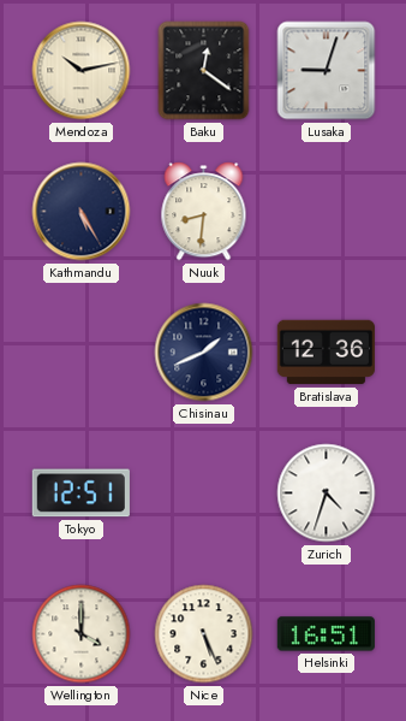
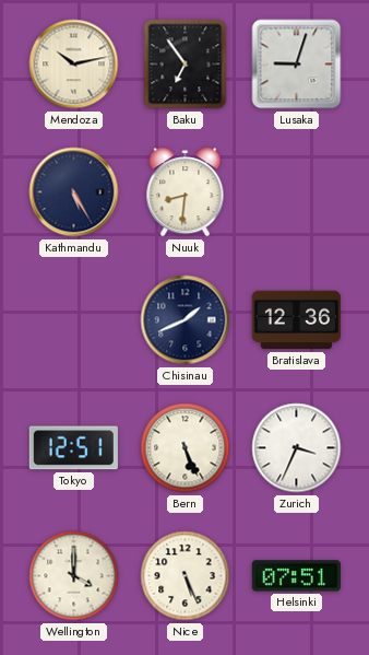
Baku: 12:21 -> 6:54 (186, 65)
Bern: none -> 5:26 (186, 448)
Zurich: 4:33 -> 3:34 (297, 448)
Helsinki: 16:51 -> 07:51 (296, 576)
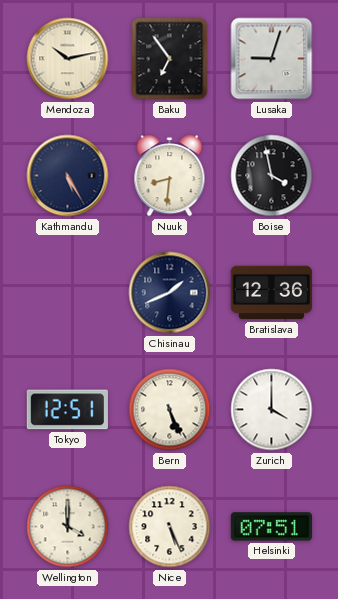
Boise: none -> 3:58 (272, 176)
Zurich: 3:34 -> 4:00 (272, 410)
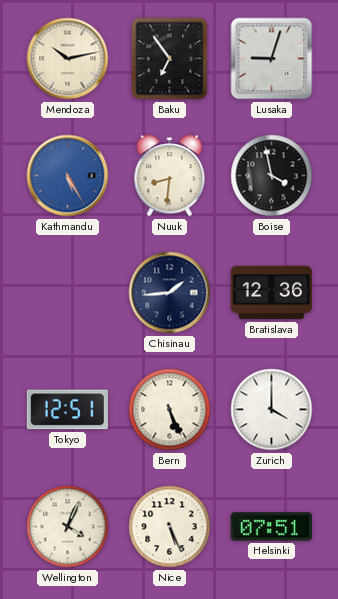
Kathmandu dial: navy -> blue (68, 176)
Chisinau: 1:41 -> 1:44 (170, 293)
Wellington: 4:00 -> 4:04 (68, 527)
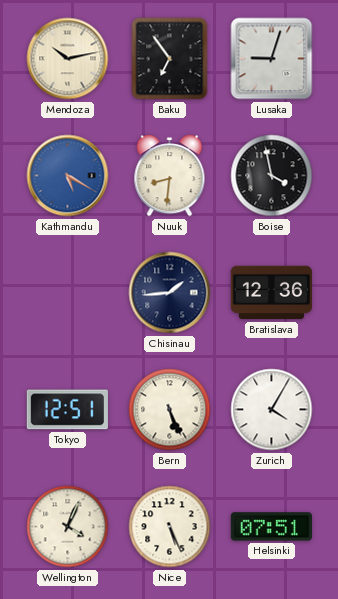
Kathmandu: 5:25 -> 5:20 (68, 176)
Zurich: 4:00 -> 4:05 (272, 410)
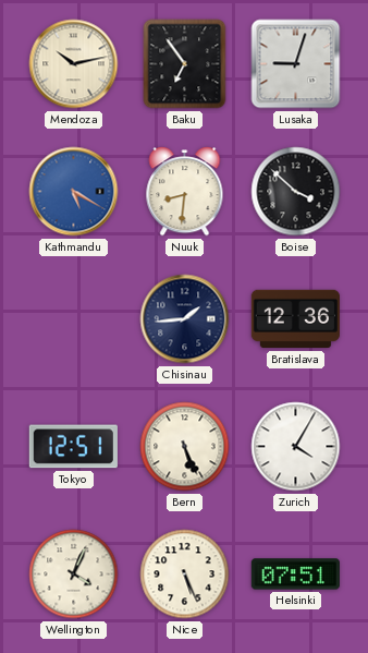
Boise: 3:58 -> 3:52 (296, 192)
